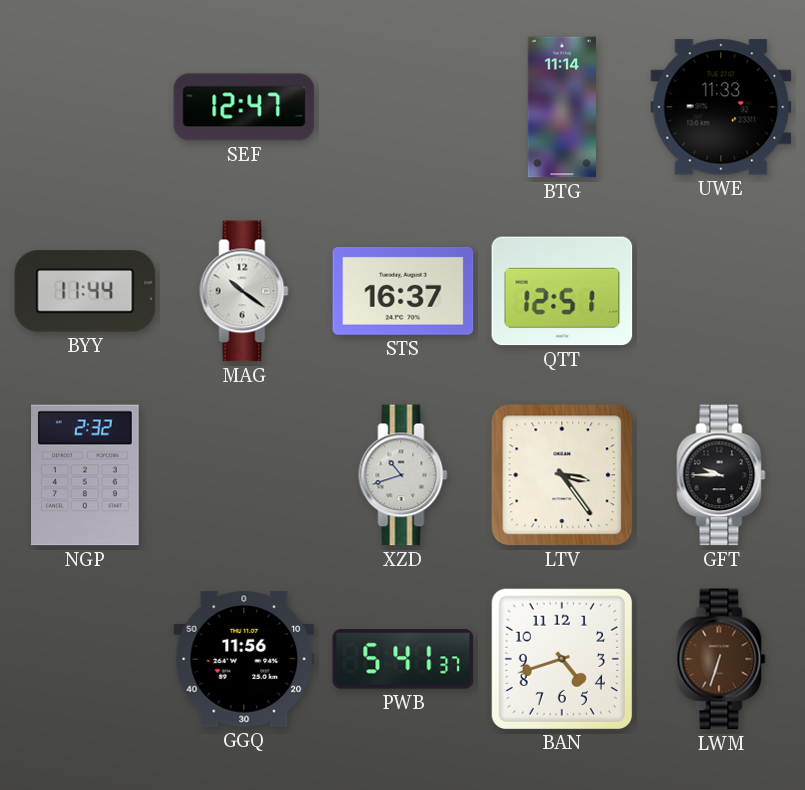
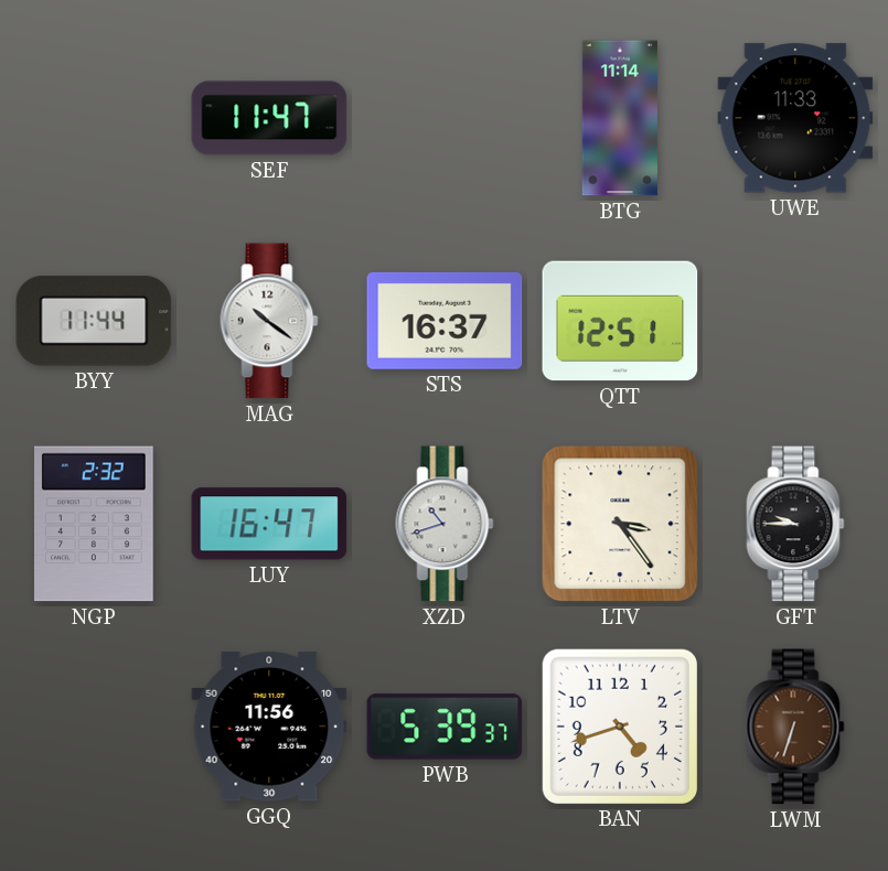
SEF: 12:47 -> 11:47 (269, 118)
LUY: none -> 16:47 (269, 524)
PWB: 5:41 -> 5:39 (445, 727)
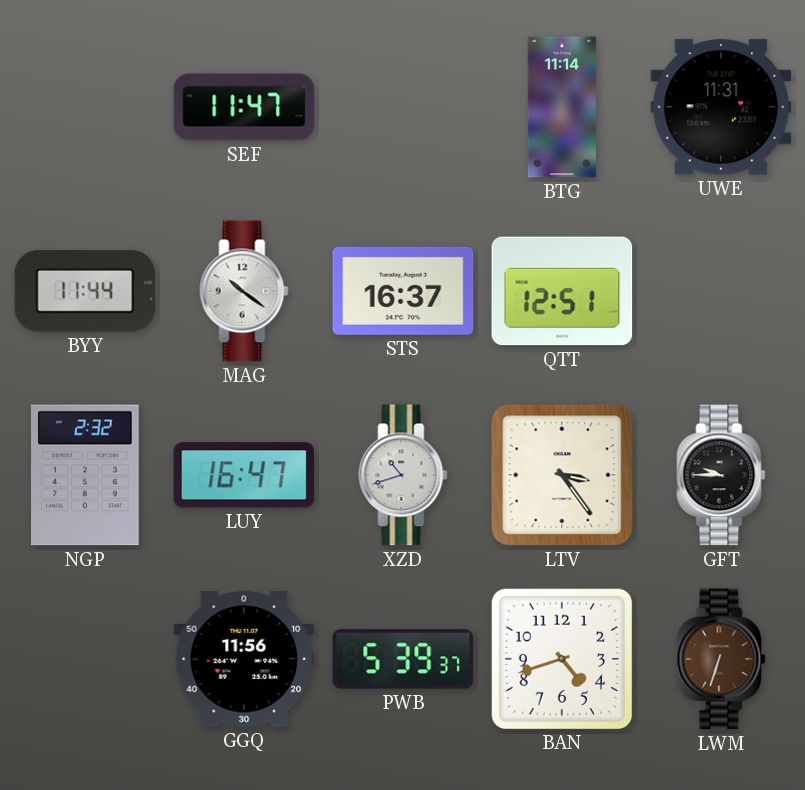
UWE: 11:33 -> 11:31 (721, 107)
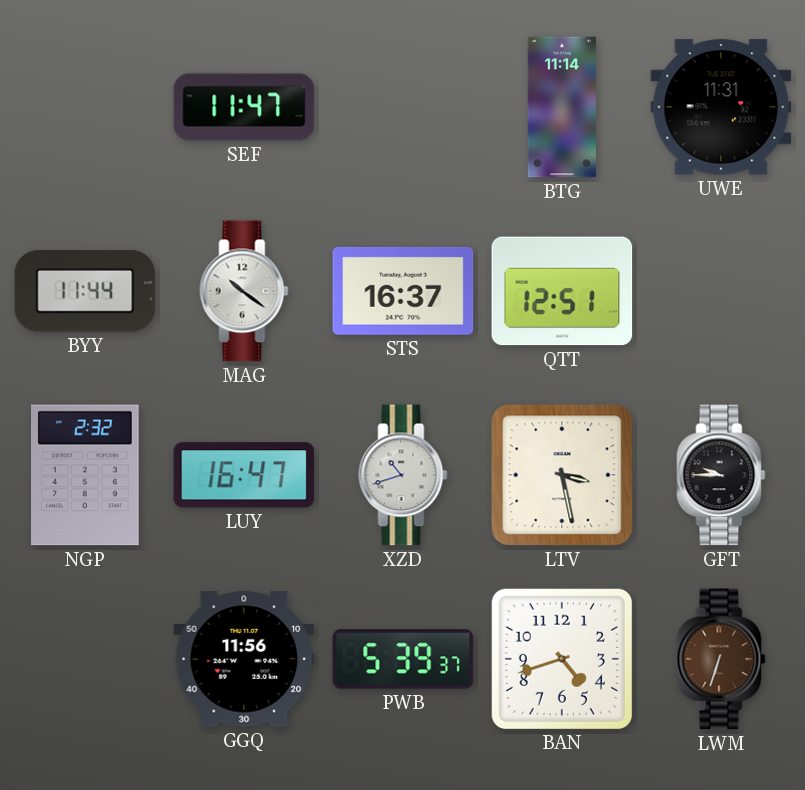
LTV: 3:24 -> 3:28 (562, 475)
